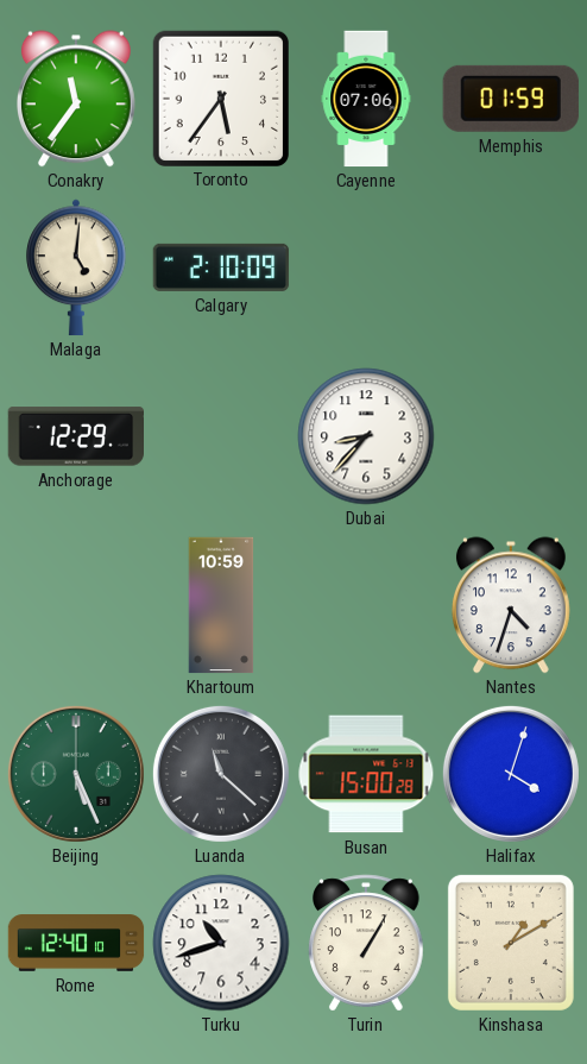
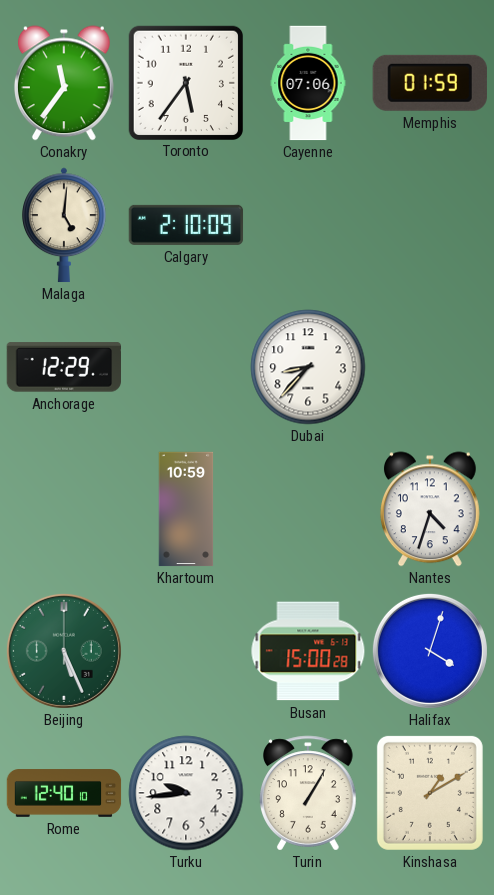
Luanda: 11:22 -> none (221, 774)
Turku: 10:42 -> 9:44 (186, 793)
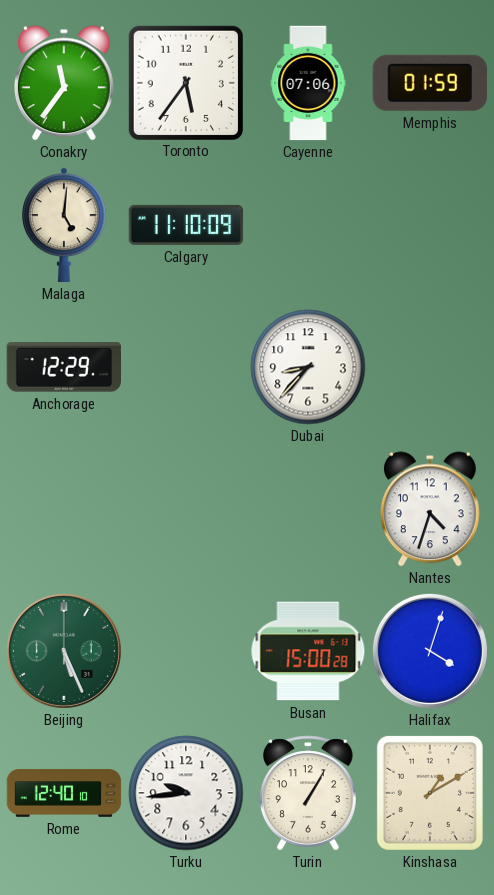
Calgary: 2:10 -> 11:10 (186, 225)
Khartoum: 10:59 -> none (186, 509)
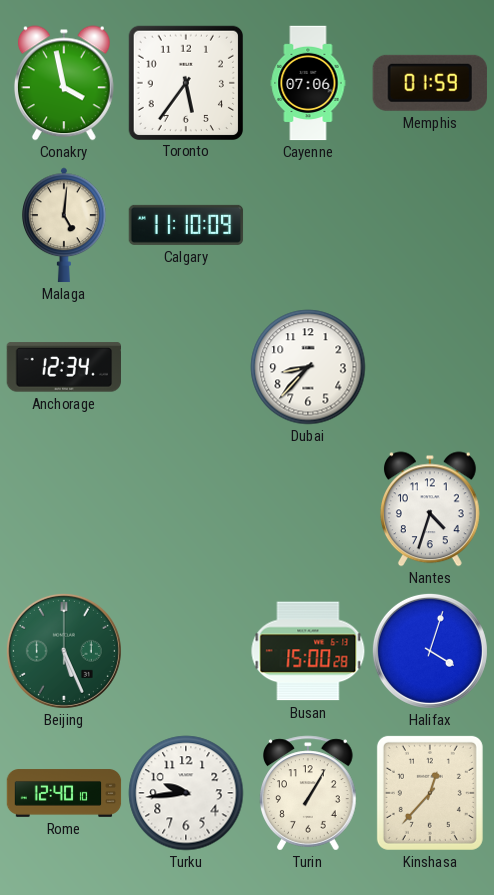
Conakry: 11:36 -> 3:58 (64, 83)
Anchorage: 12:29 -> 12:34 (63, 367)
Kinshasa: 1:10 -> 12:37 (430, 793)
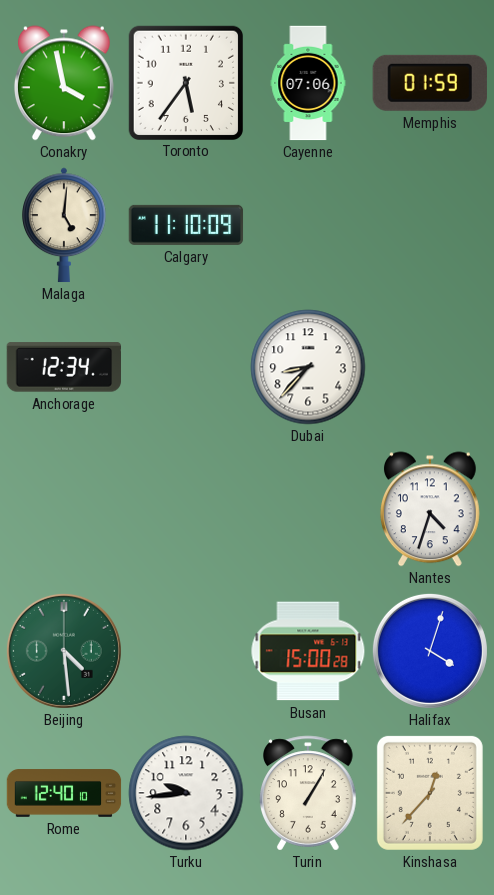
Beijing: 5:26 -> 4:29 (64, 651)
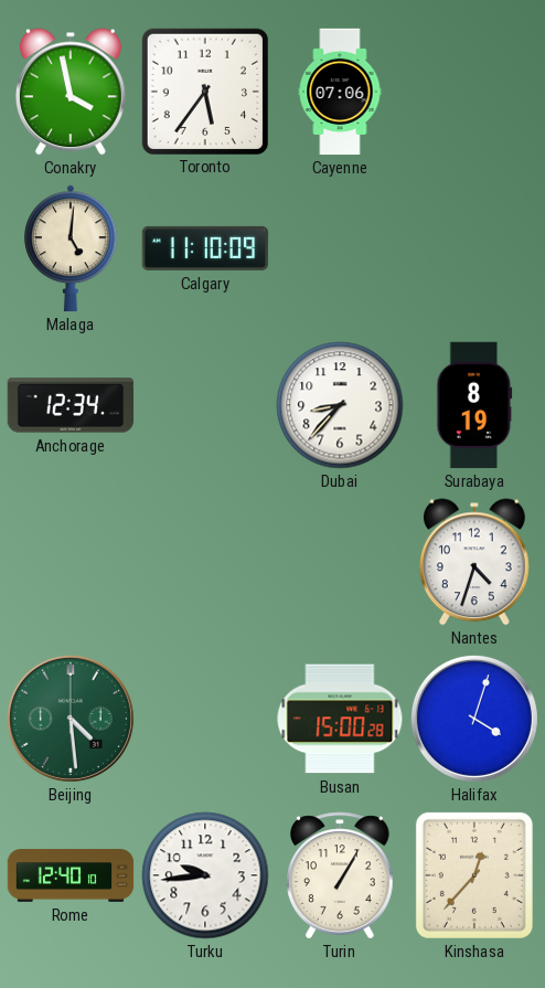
Memphis: 01:59 -> none (430, 83)
Surabaya: none -> 8:19 (474, 405)
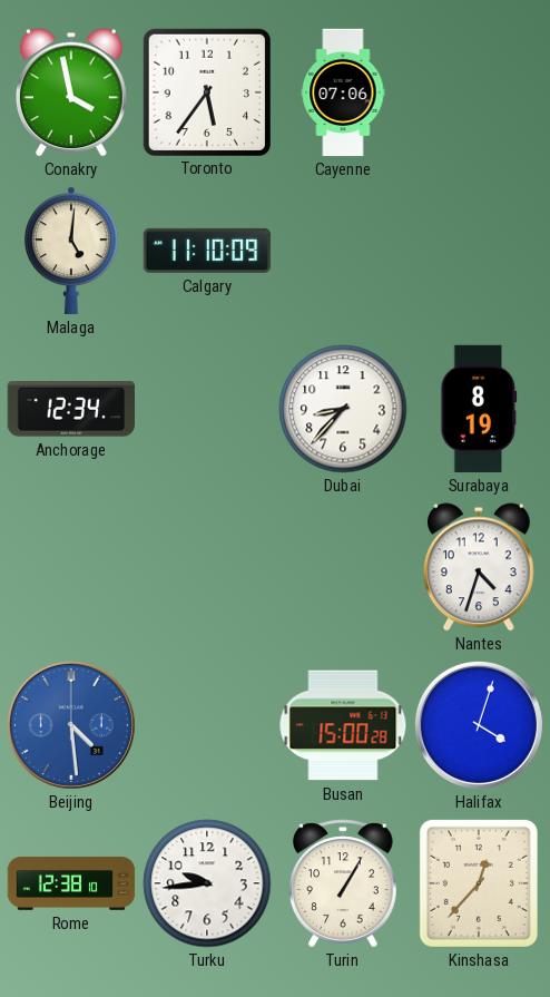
Beijing dial: green -> blue (71, 725)
Rome: 12:40 -> 12:38 (71, 883)
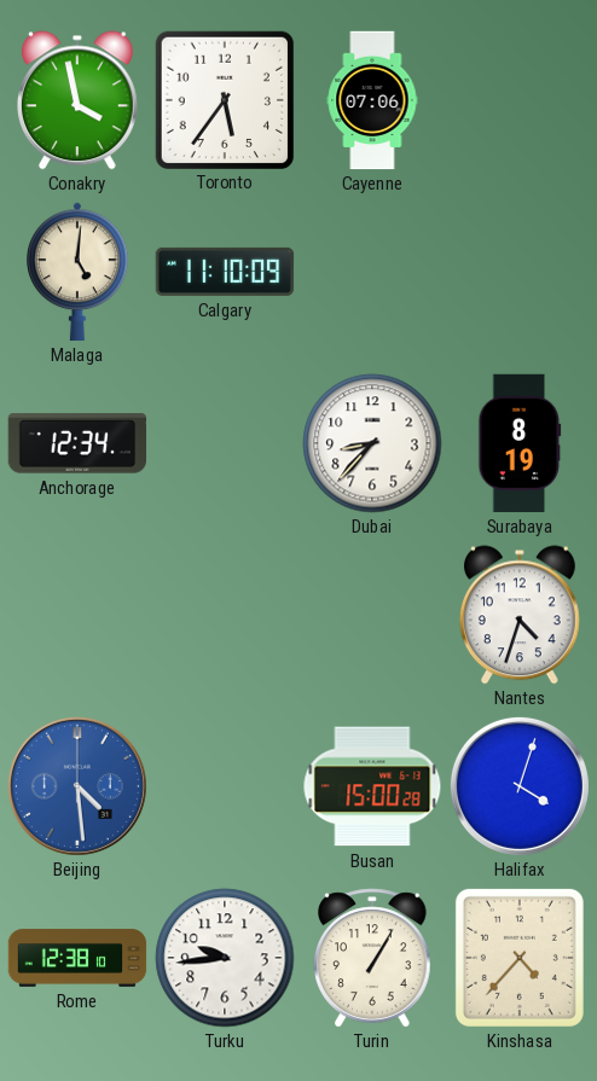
Kinshasa: 12:37 -> 4:37 (520, 958)
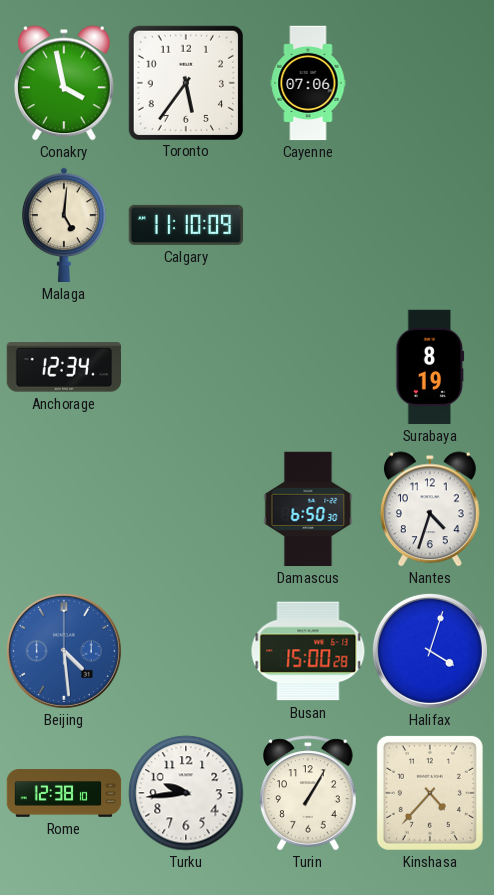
Dubai: 8:37 -> none (372, 443)
Damascus: none -> 6:50 (308, 509)
